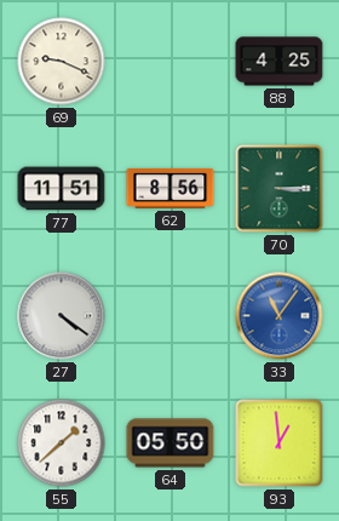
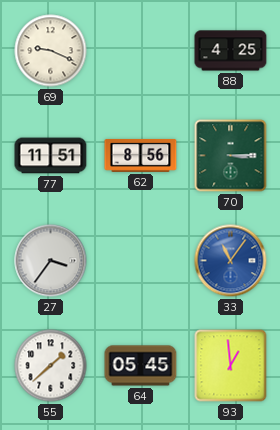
27: 4:21 -> 3:36 (51, 261)
64: 05:50 -> 05:45 (141, 366)
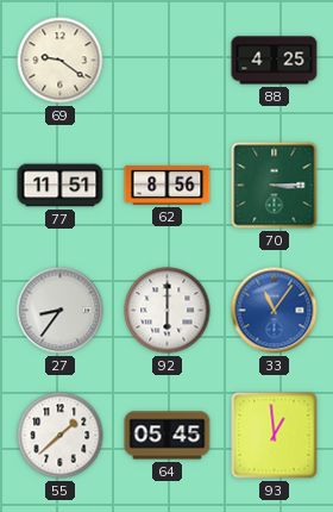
69: 9:19 -> 9:21 (61, 61)
27: 3:36 -> 8:36 (61, 311)
92: none -> 6:00 (168, 311)
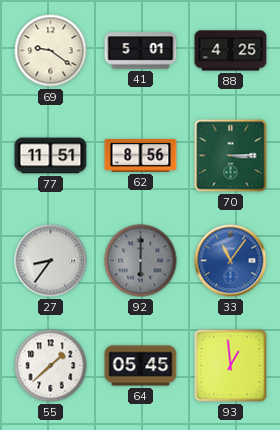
41: none -> 5:01 (141, 51)
92 dial: white -> grey (141, 261)
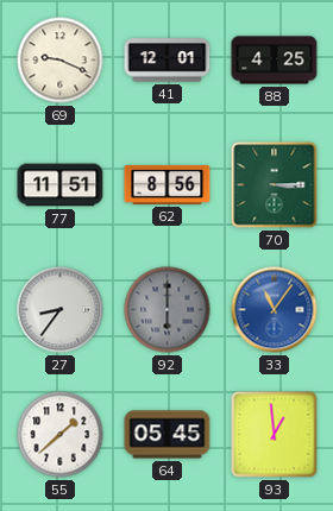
69: 9:21 -> 9:19 (61, 61)
41: 5:01 -> 12:01 (168, 61)
